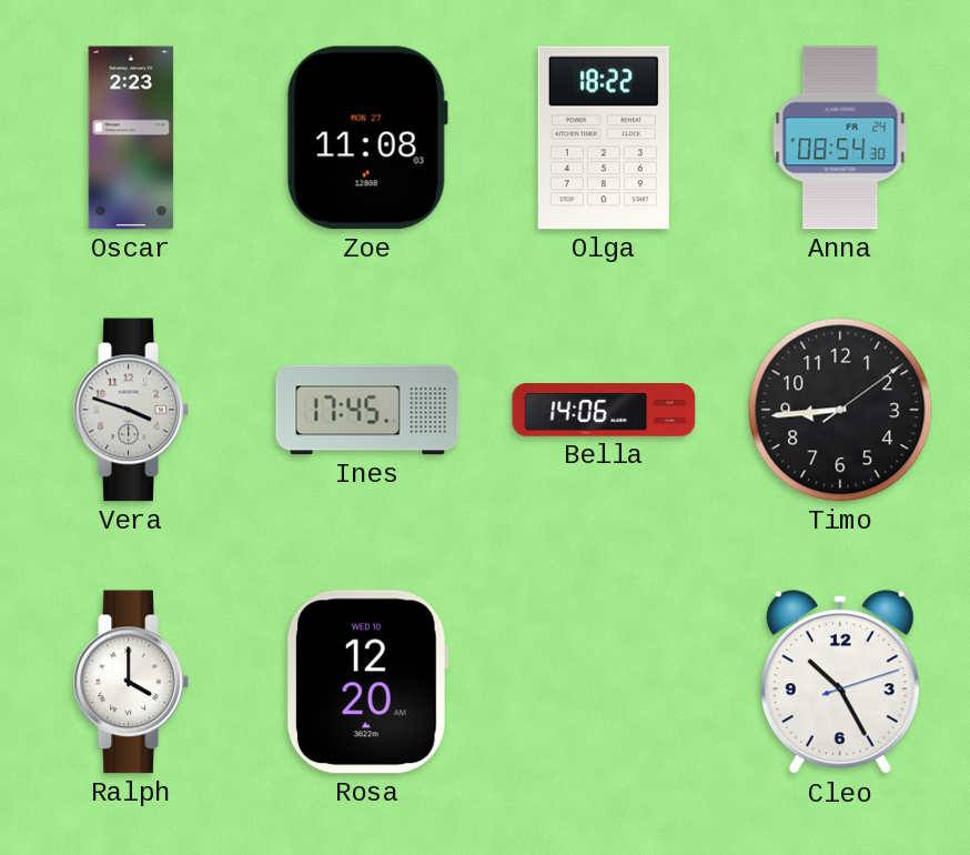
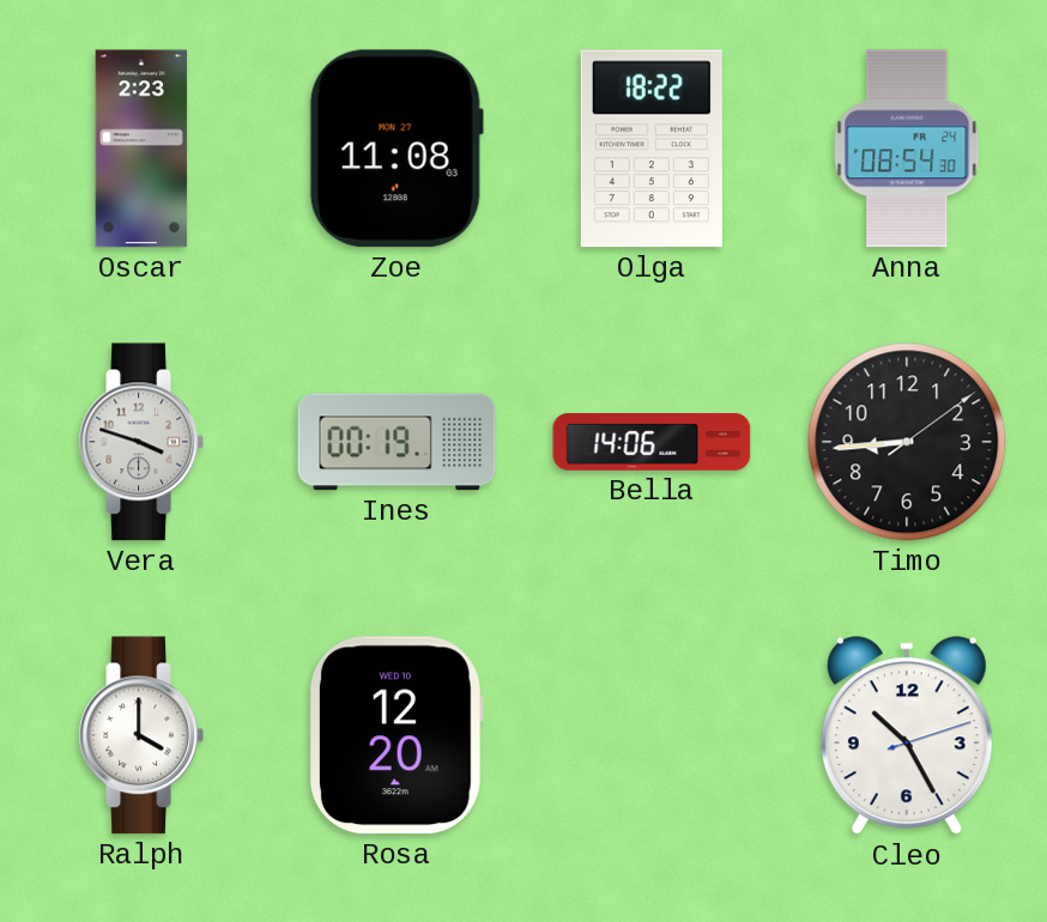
Ines: 17:45 -> 00:19 (397, 442)
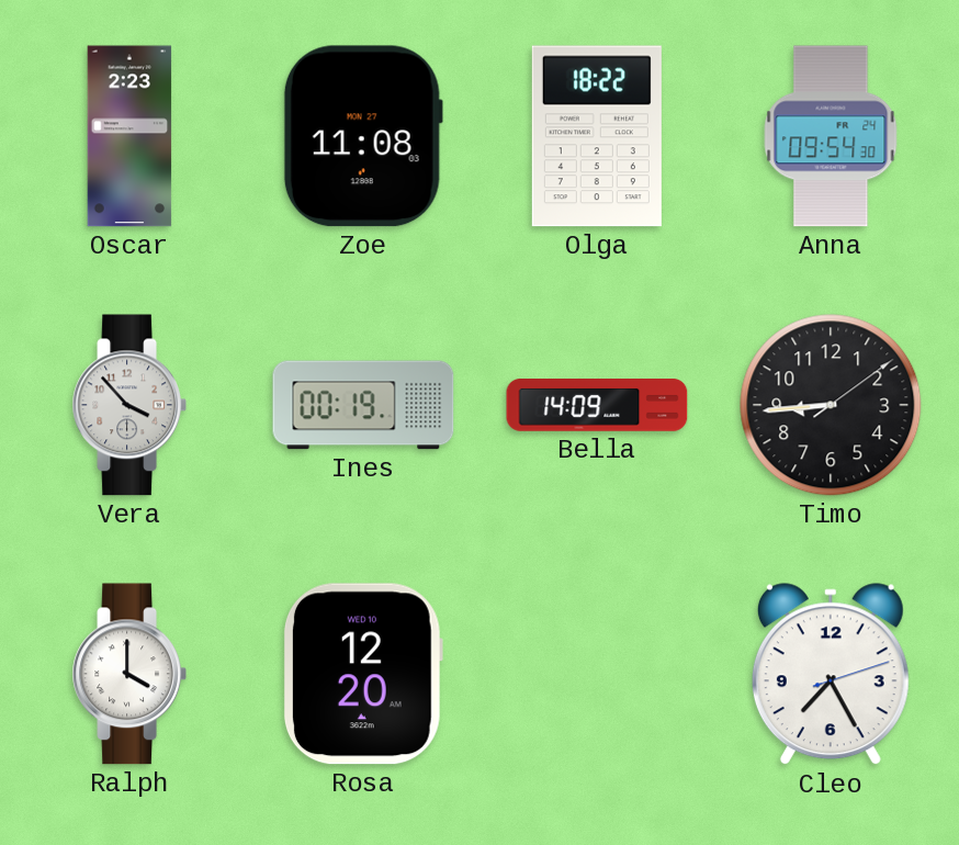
Anna: 08:54 -> 09:54 (831, 136)
Vera: 3:48 -> 3:53 (128, 405)
Bella: 14:06 -> 14:09 (597, 406)
Cleo: 10:25 -> 7:25 (831, 675)
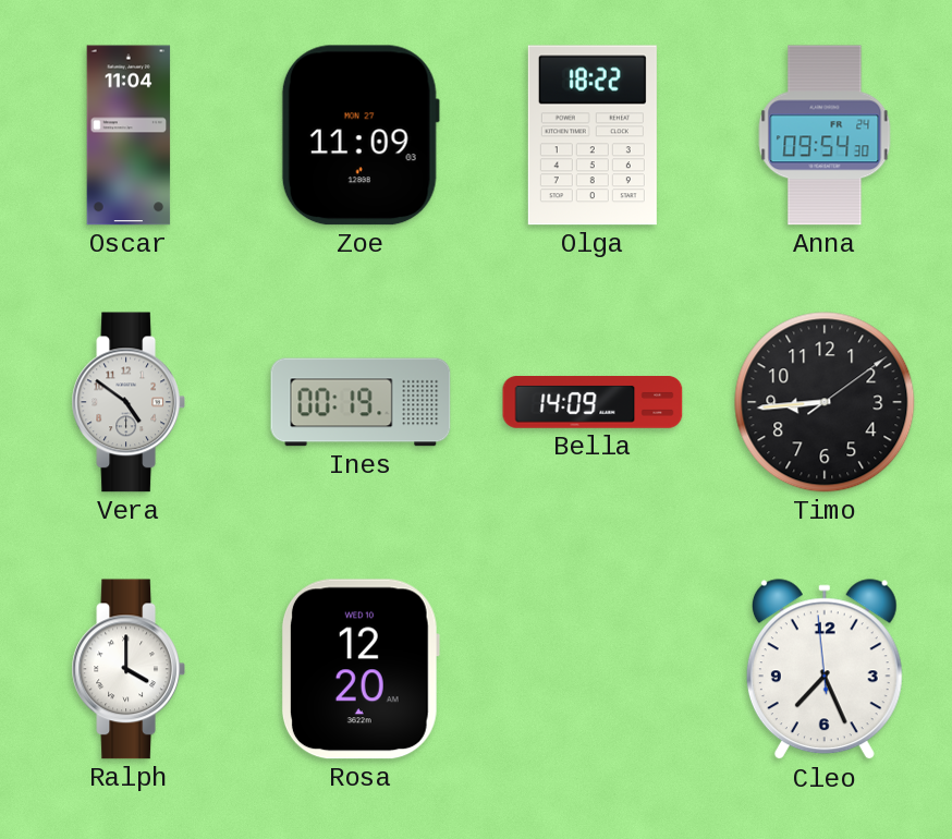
Oscar: 2:23 -> 11:04 (129, 135)
Zoe: 11:08 -> 11:09 (361, 135)
Vera: 3:53 -> 4:51 (127, 402)
Cleo: 7:25:12 -> 7:25:59 (825, 670)
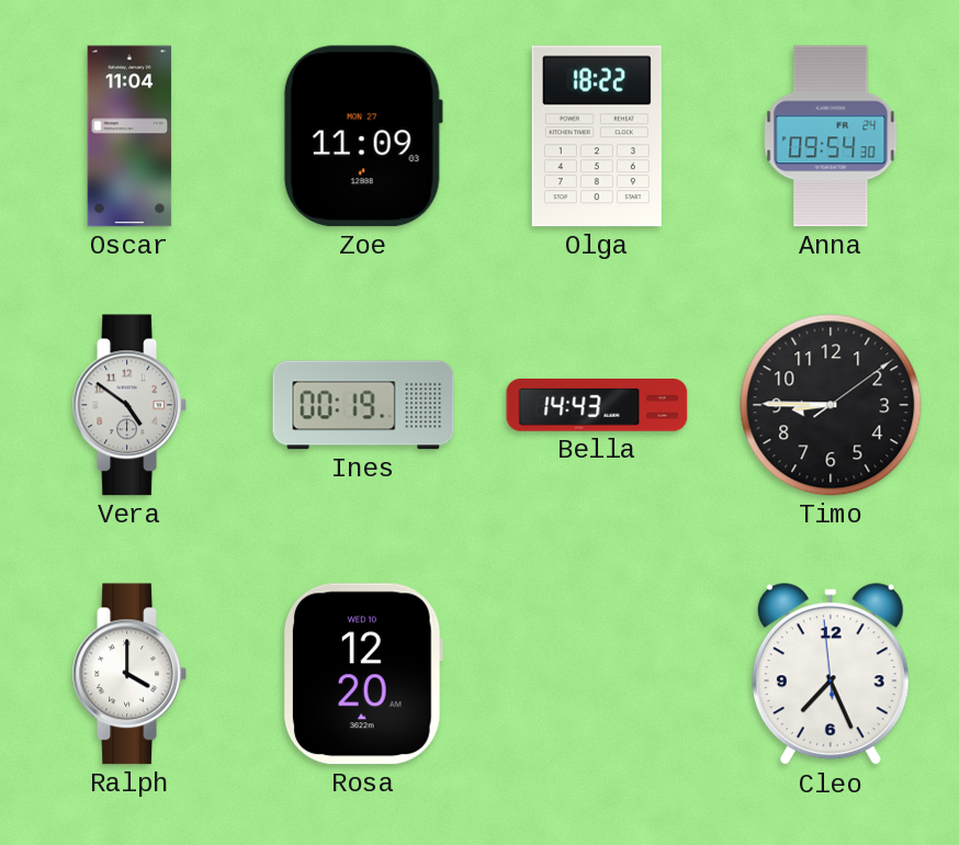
Bella: 14:09 -> 14:43 (597, 406)
Timo: 8:44 -> 8:45 (831, 405)
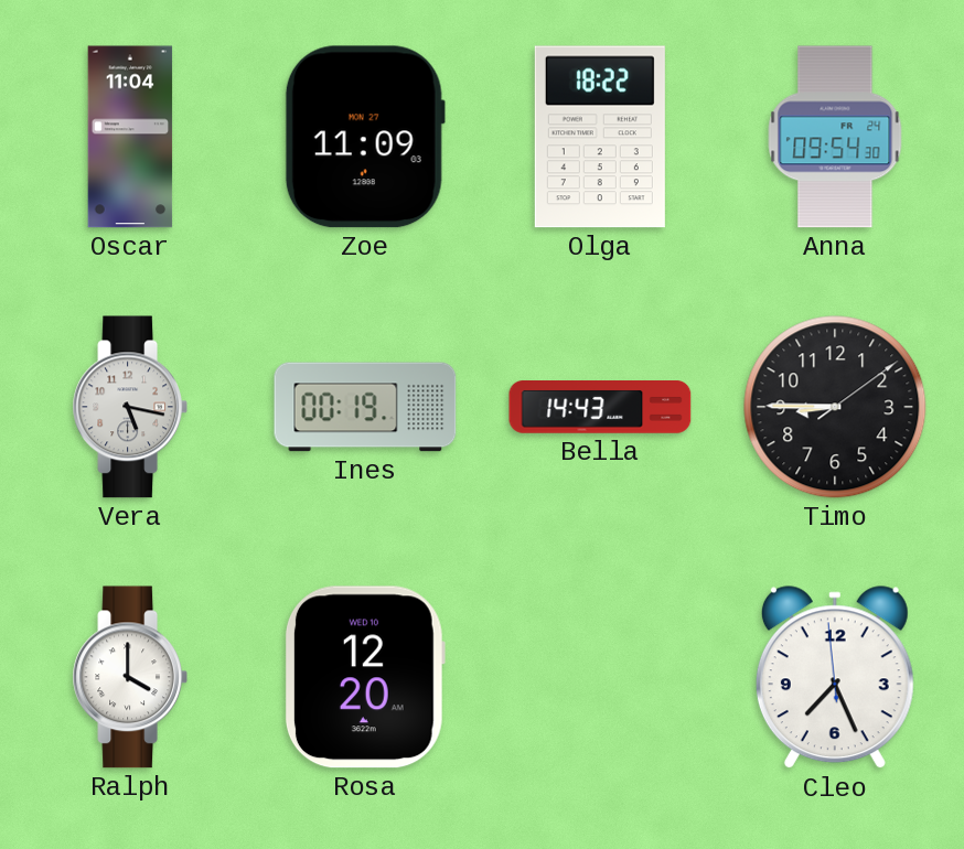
Vera: 4:51 -> 5:17 (129, 407)
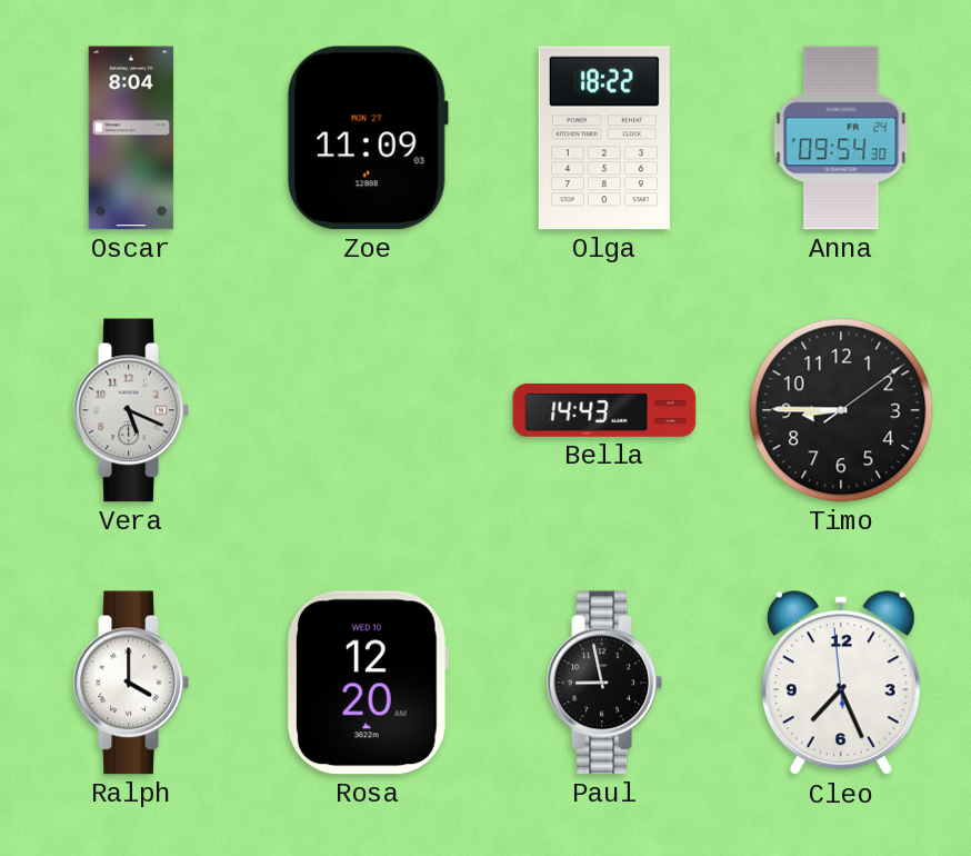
Oscar: 11:04 -> 8:04 (131, 138)
Vera: 5:17 -> 5:19 (130, 410)
Ines: 00:19 -> none (365, 407)
Paul: none -> 8:58 (603, 683)
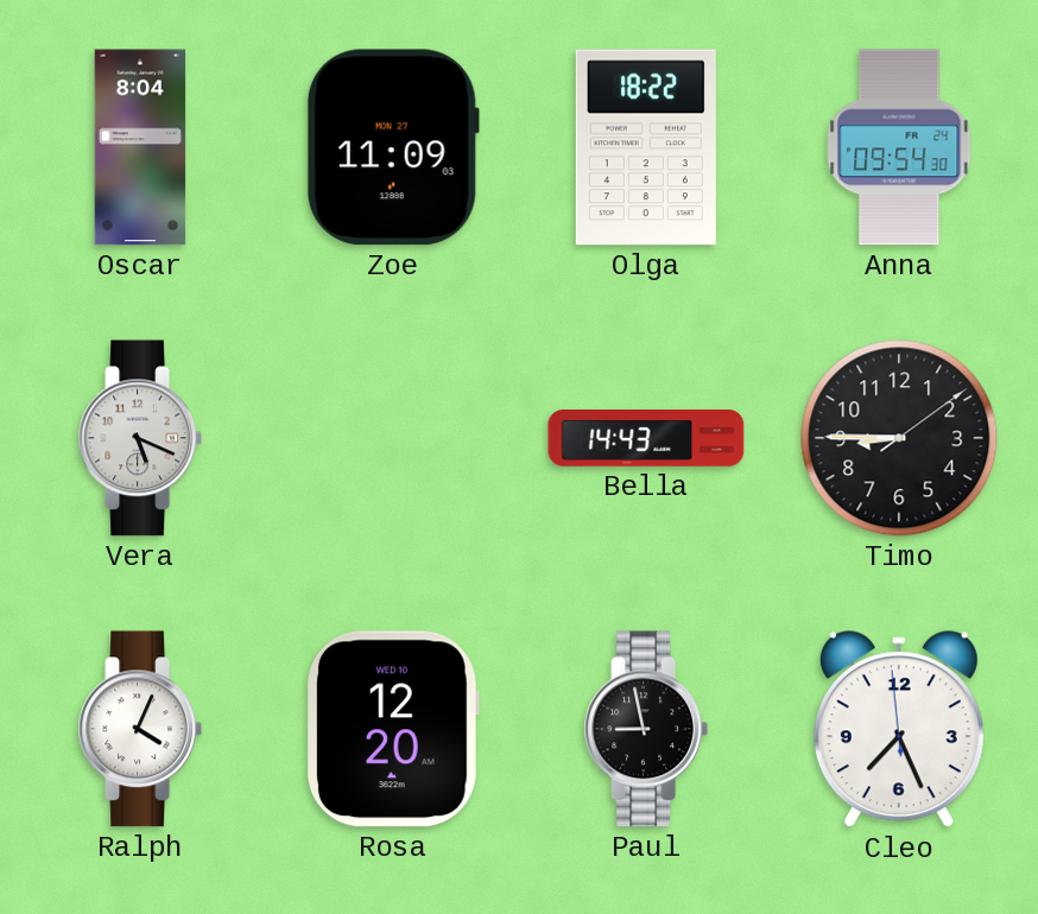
Ralph: 4:00 -> 4:04 (139, 729)
